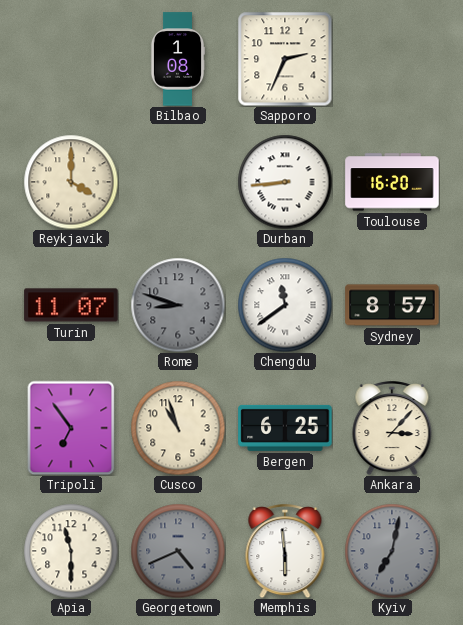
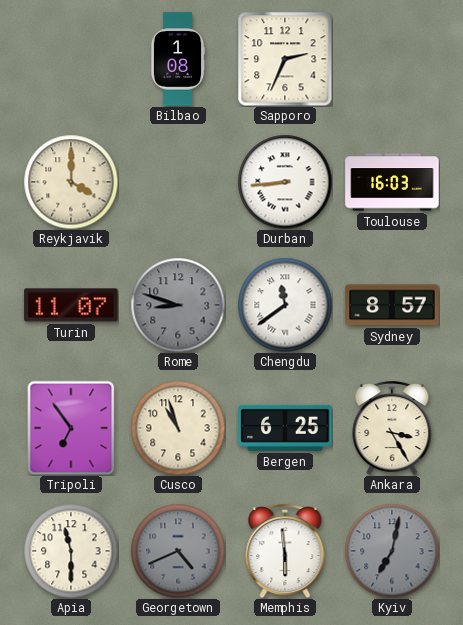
Toulouse: 16:20 -> 16:03 (392, 182)
Ankara: 3:07 -> 3:25 (392, 429)
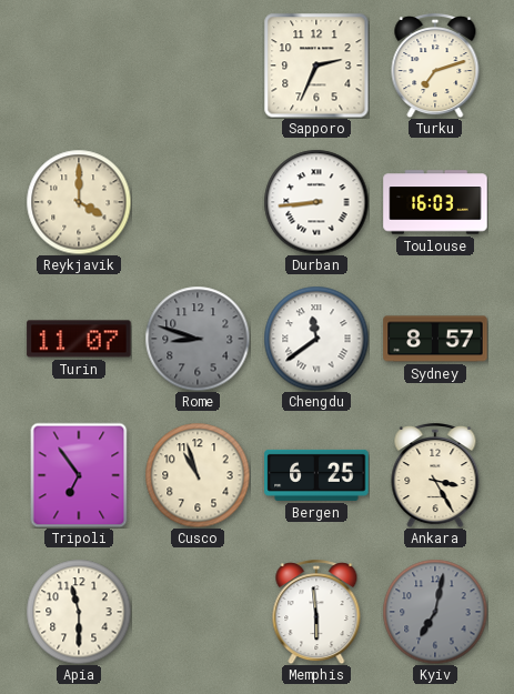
Bilbao: 1:08 -> none (178, 59)
Turku: none -> 7:12 (435, 67)
Georgetown: 4:41 -> none (178, 551)
